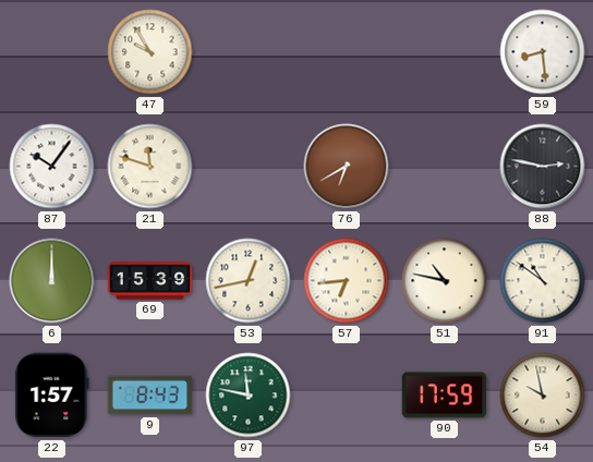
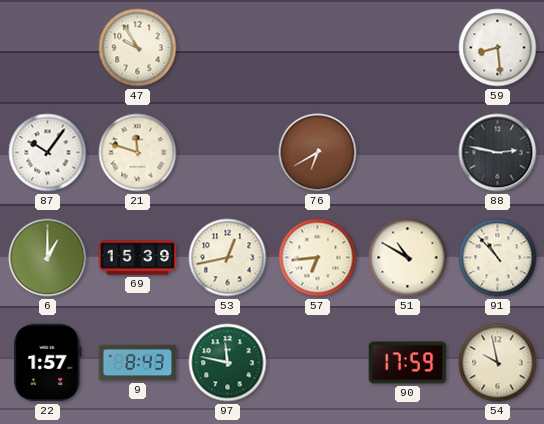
6: 12:00 -> 1:00 (48, 258)
51: 10:47 -> 10:50 (408, 258)
91: 10:51 -> 10:53 (498, 258)
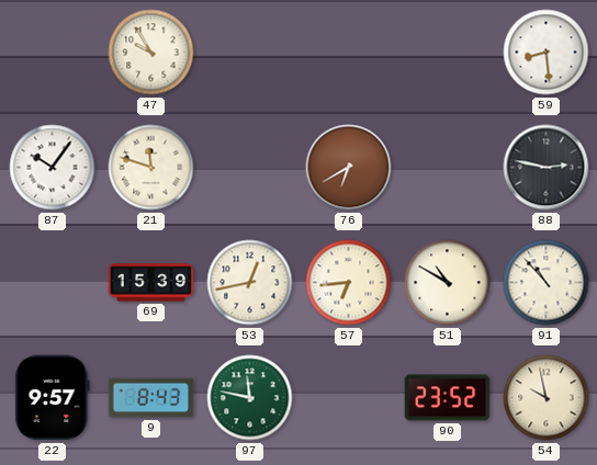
6: 1:00 -> none (48, 258)
22: 1:57 -> 9:57 (53, 398)
90: 17:59 -> 23:52 (448, 398)
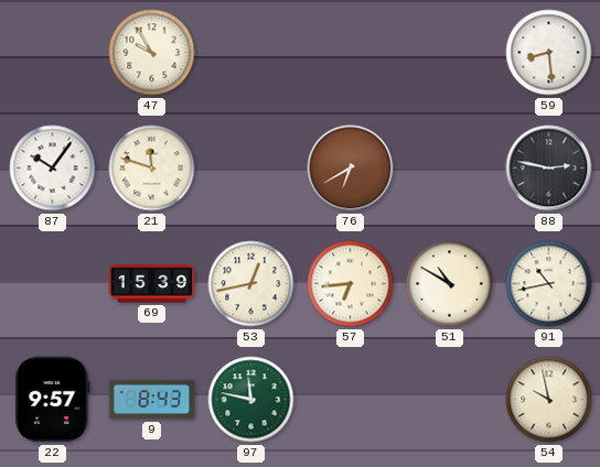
91: 10:53 -> 10:43 (549, 284)
90: 23:52 -> none (448, 398)
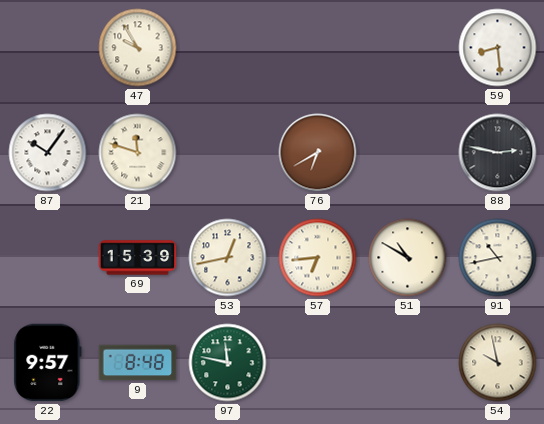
9: 8:43 -> 8:48 (138, 363)
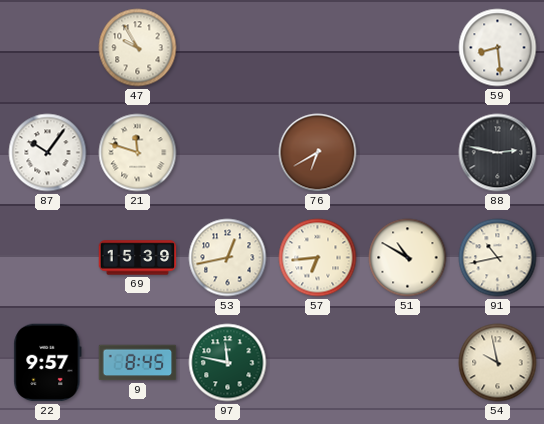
9: 8:48 -> 8:45 (138, 363)
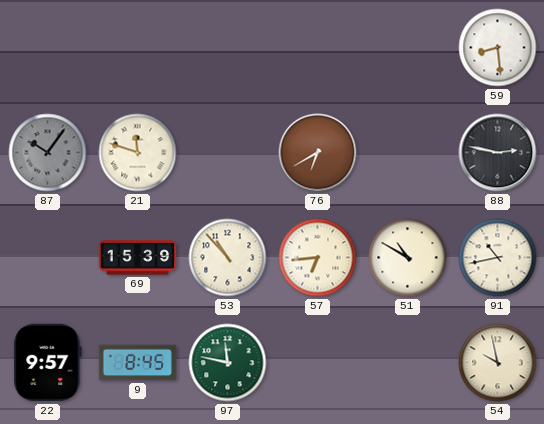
47: 9:55 -> none (138, 48)
87 dial: white -> grey (48, 153)
53: 12:43 -> 10:53 (228, 258)
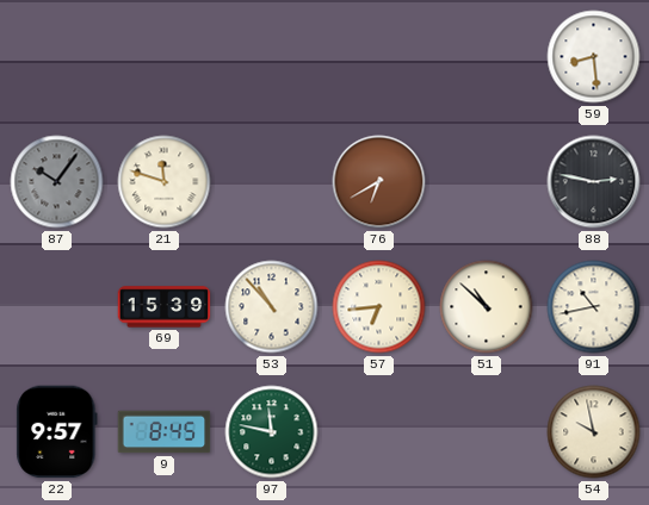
51: 10:50 -> 10:52 (487, 307)
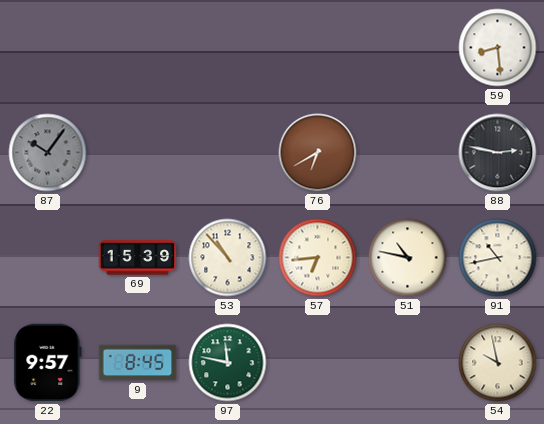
21: 11:48 -> none (165, 182)
51: 10:52 -> 10:47 (408, 258)
